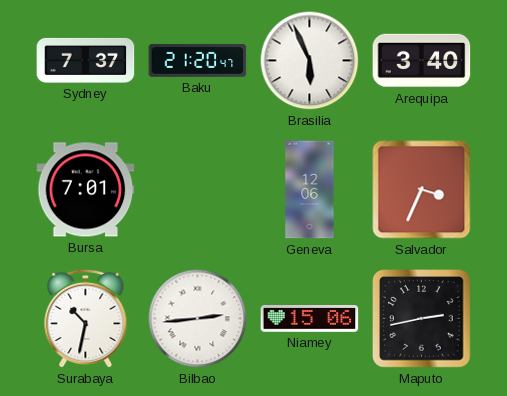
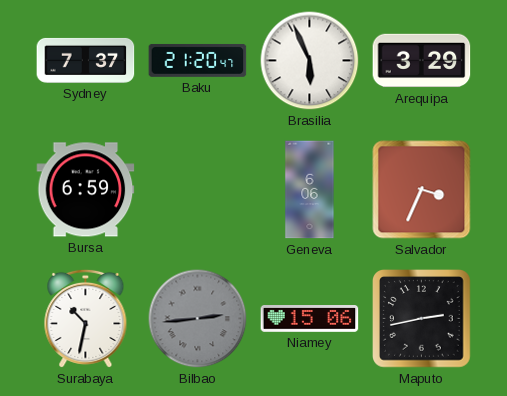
Arequipa: 3:40 -> 3:29 (422, 61)
Bursa: 7:01 -> 6:59 (86, 190)
Geneva: 12:06 -> 6:06 (310, 190)
Bilbao dial: white -> grey (198, 319)
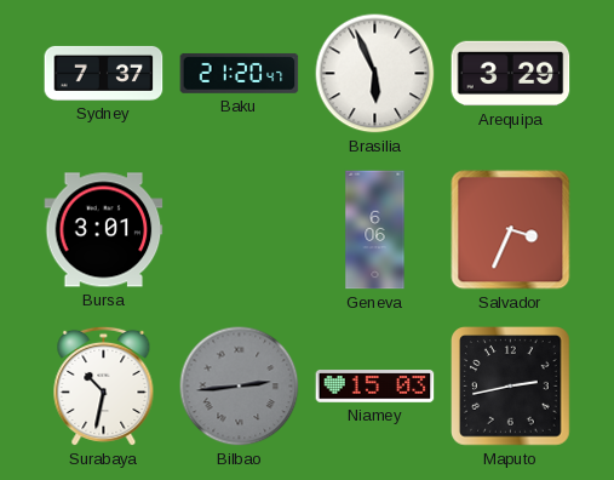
Bursa: 6:59 -> 3:01 (104, 230)
Niamey: 15:06 -> 15:03 (375, 387)
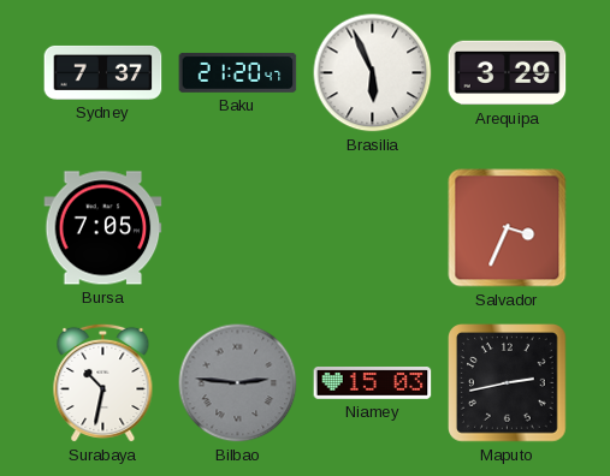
Bursa: 3:01 -> 7:05 (103, 228)
Geneva: 6:06 -> none (375, 230)
Bilbao: 2:44 -> 2:46 (238, 383)
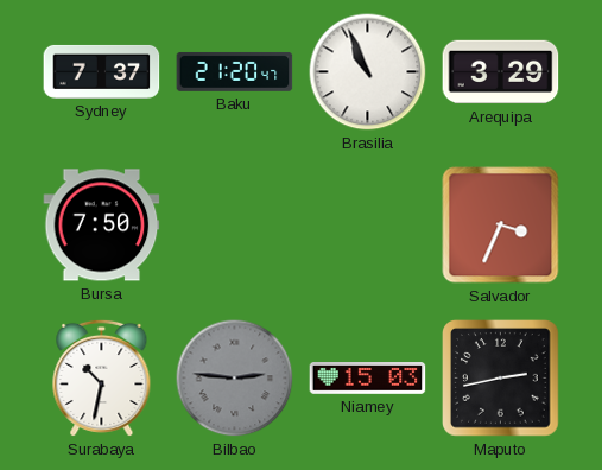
Brasilia: 5:56 -> 10:56 (368, 72)
Bursa: 7:05 -> 7:50 (102, 226)
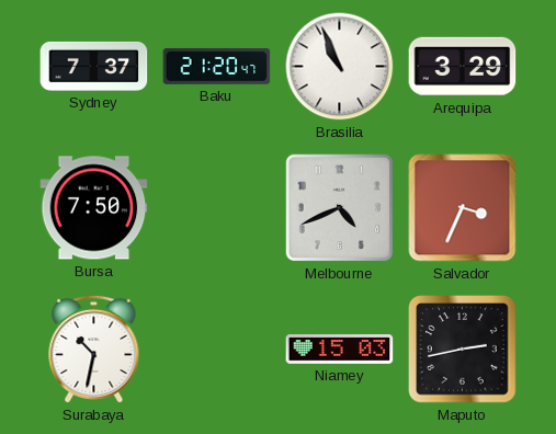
Melbourne: none -> 4:41 (340, 208)
Bilbao: 2:46 -> none (235, 379)
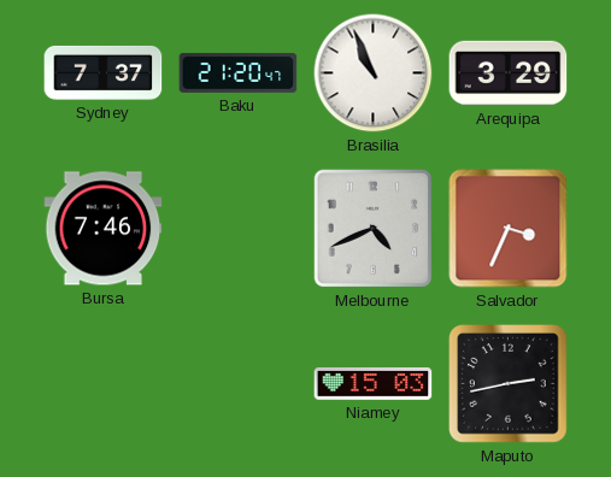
Bursa: 7:50 -> 7:46 (104, 229)
Surabaya: 10:32 -> none (94, 350)
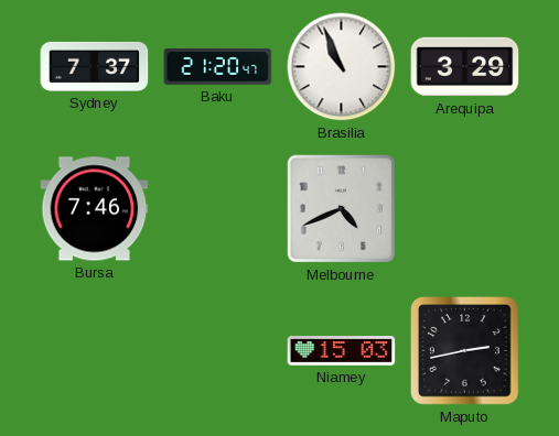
Salvador: 3:34 -> none (509, 229)
